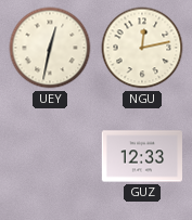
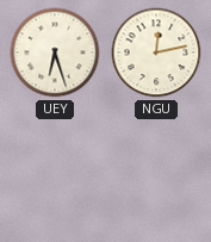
UEY: 12:32 -> 6:27 (55, 52)
GUZ: 12:33 -> none (141, 156)
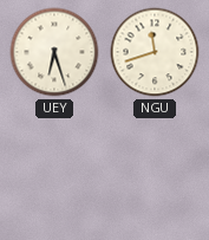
NGU: 12:13 -> 11:42 (155, 52)
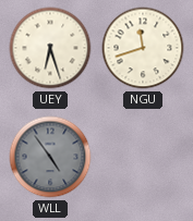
WLL: none -> 4:54 (50, 157)
